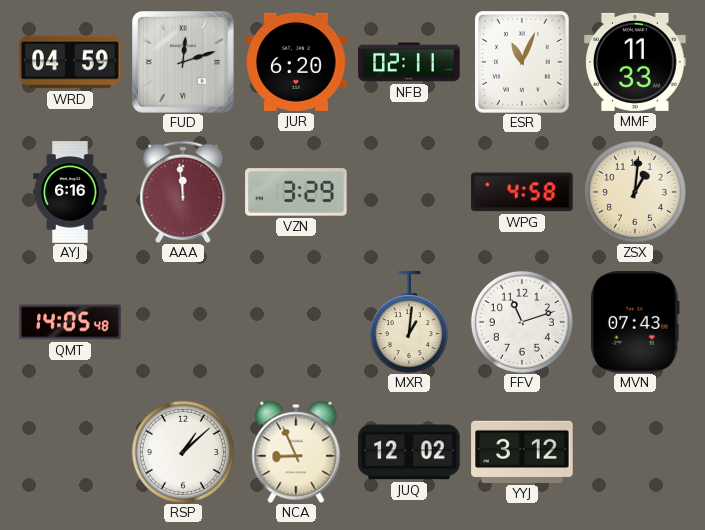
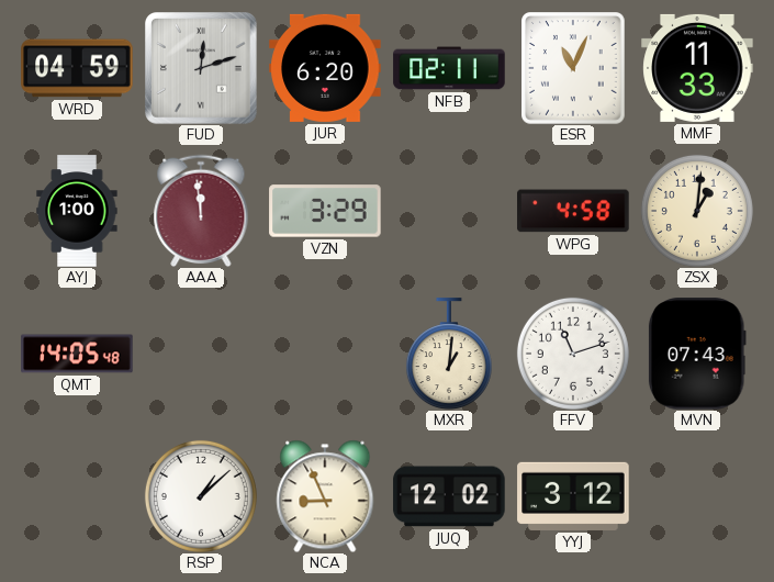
AYJ: 6:16 -> 1:00 (77, 211)
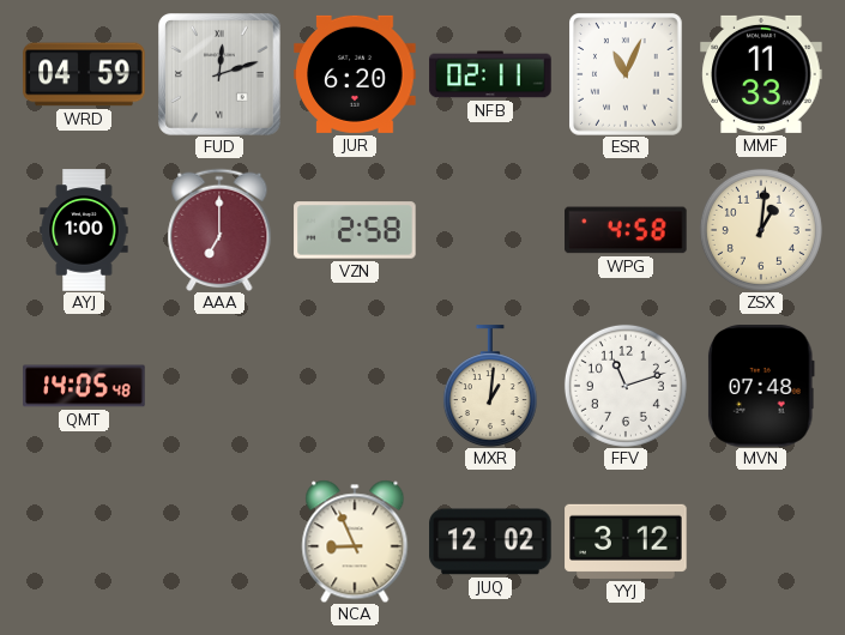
AAA: 11:59 -> 7:00 (219, 230)
VZN: 3:29 -> 2:58 (355, 230)
MVN: 07:43 -> 07:48 (761, 386)
RSP: 1:08 -> none (201, 496)
